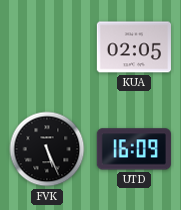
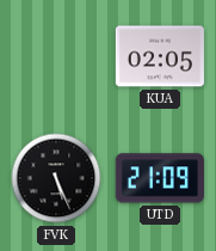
UTD: 16:09 -> 21:09 (160, 178)
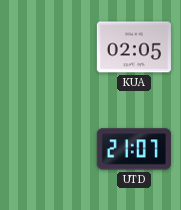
FVK: 5:26 -> none (56, 178)
UTD: 21:09 -> 21:07 (134, 149)
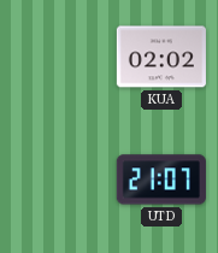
KUA: 02:05 -> 02:02 (161, 57)
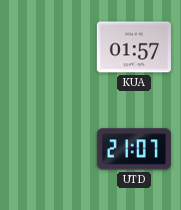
KUA: 02:02 -> 01:57 (134, 47)
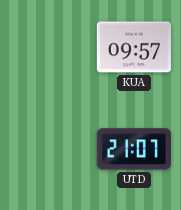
KUA: 01:57 -> 09:57 (134, 47)
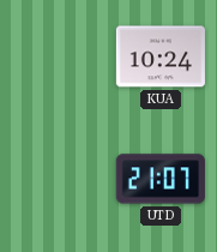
KUA: 09:57 -> 10:24 (161, 56)
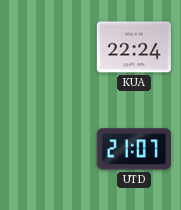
KUA: 10:24 -> 22:24 (134, 47)
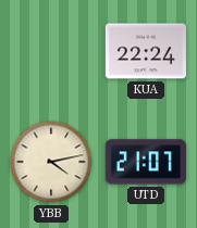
YBB: none -> 4:13 (51, 162)
